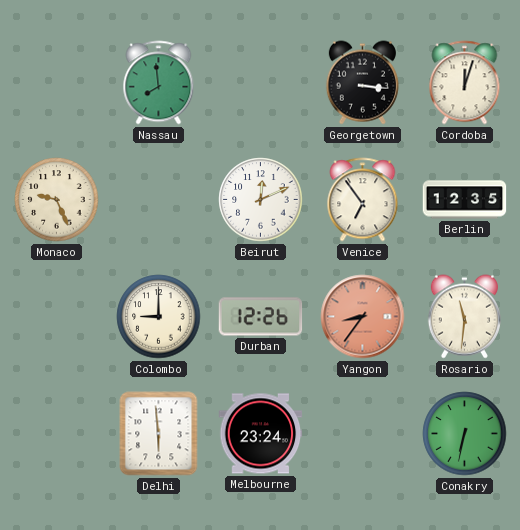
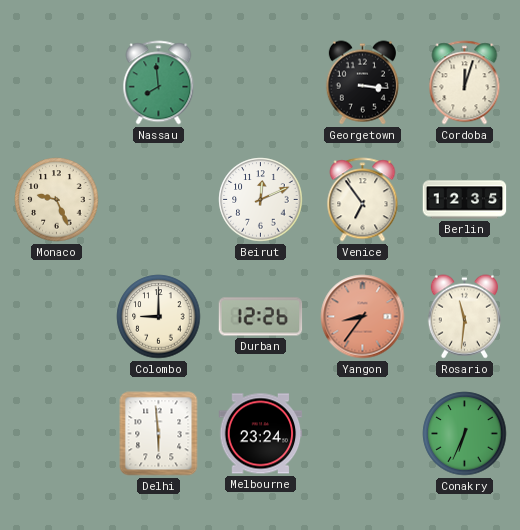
Conakry: 6:32 -> 6:34 (465, 434)
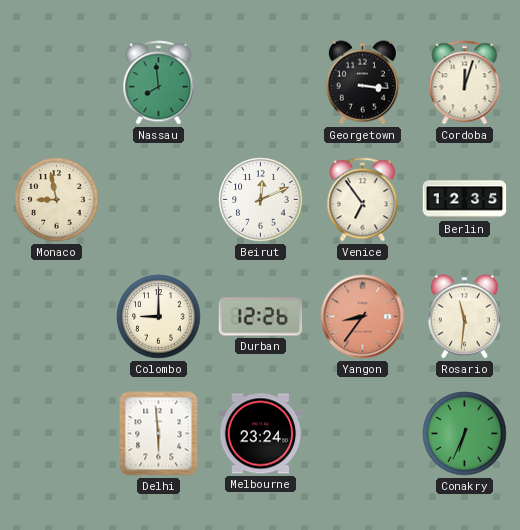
Monaco: 9:26 -> 8:58 (57, 200)
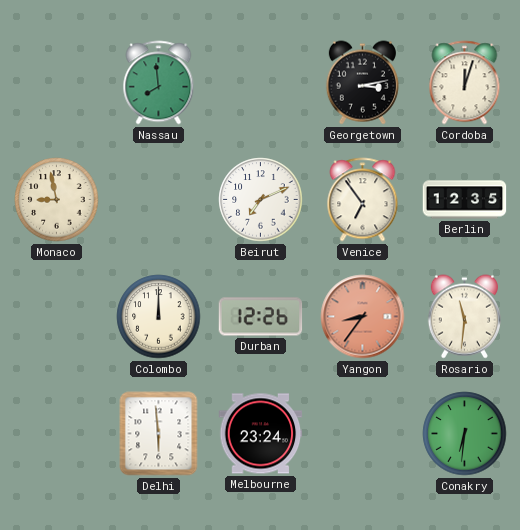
Georgetown: 3:16 -> 3:13 (362, 83)
Beirut: 12:11 -> 7:11 (261, 200)
Colombo: 9:00 -> 12:00 (159, 317)
Conakry: 6:34 -> 6:31 (465, 434)
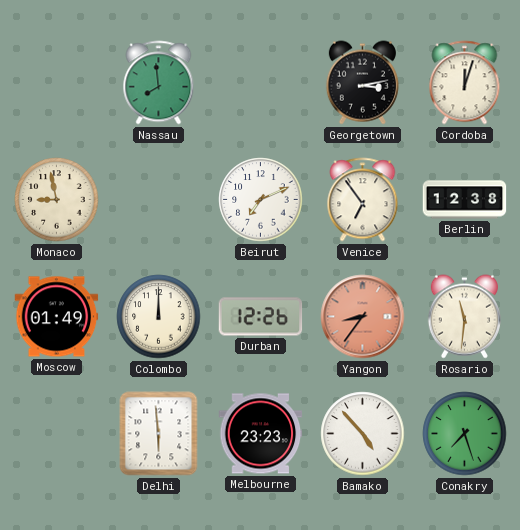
Berlin: 12:35 -> 12:38 (465, 200)
Moscow: none -> 01:49 (57, 317)
Melbourne: 23:24 -> 23:23 (261, 434)
Bamako: none -> 4:53 (363, 434)
Conakry: 6:31 -> 7:27 (465, 434)
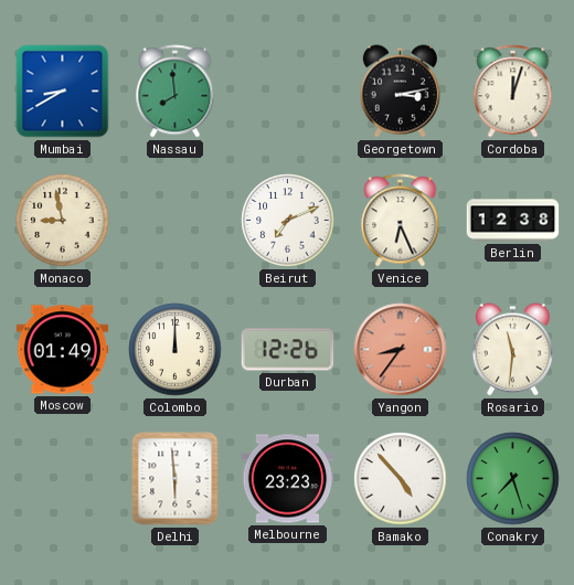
Mumbai: none -> 8:40 (63, 92)
Venice: 6:54 -> 6:26 (401, 221)
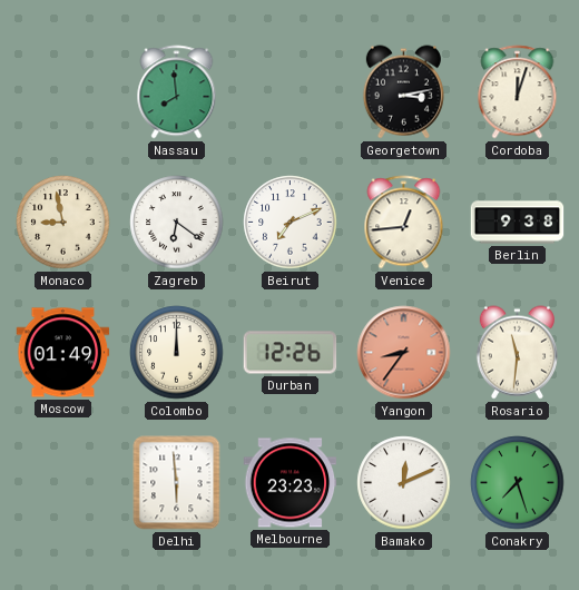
Mumbai: 8:40 -> none (63, 92)
Zagreb: none -> 6:21 (177, 223)
Venice: 6:26 -> 12:44 (404, 223)
Berlin: 12:38 -> 9:38 (518, 223)
Bamako: 4:53 -> 12:11 (404, 483)
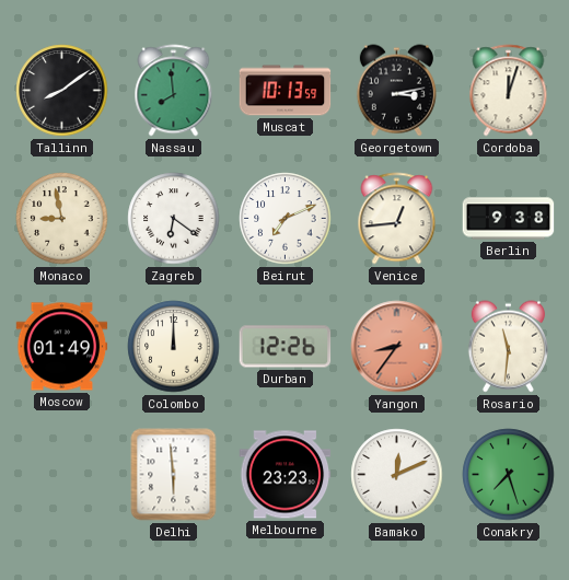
Tallinn: none -> 8:09 (62, 91)
Muscat: none -> 10:13 (286, 91)
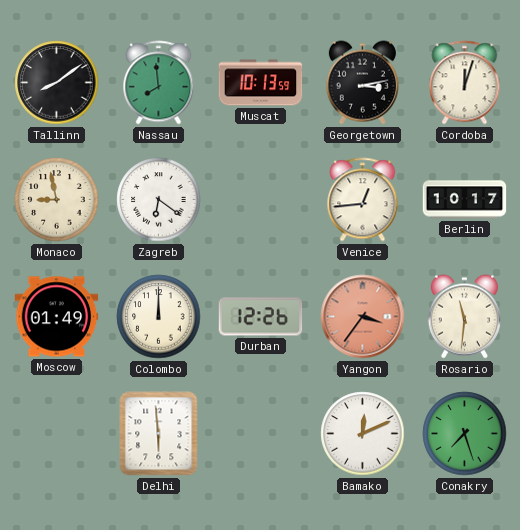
Beirut: 7:11 -> none (286, 219)
Berlin: 9:38 -> 10:17 (465, 200)
Yangon: 8:36 -> 3:36 (363, 317)
Melbourne: 23:23 -> none (286, 475)
